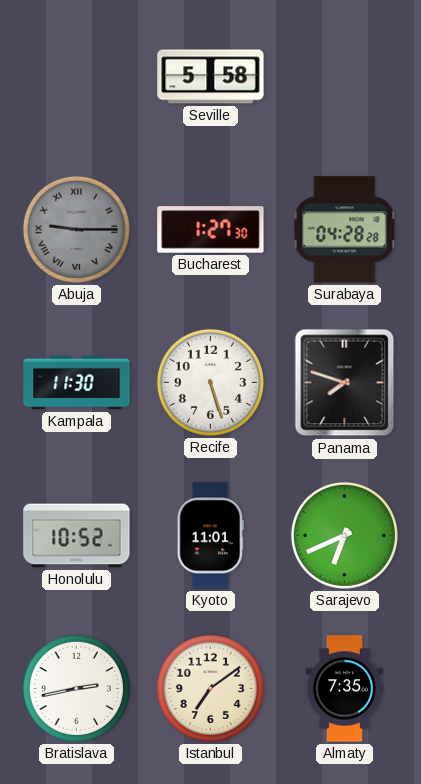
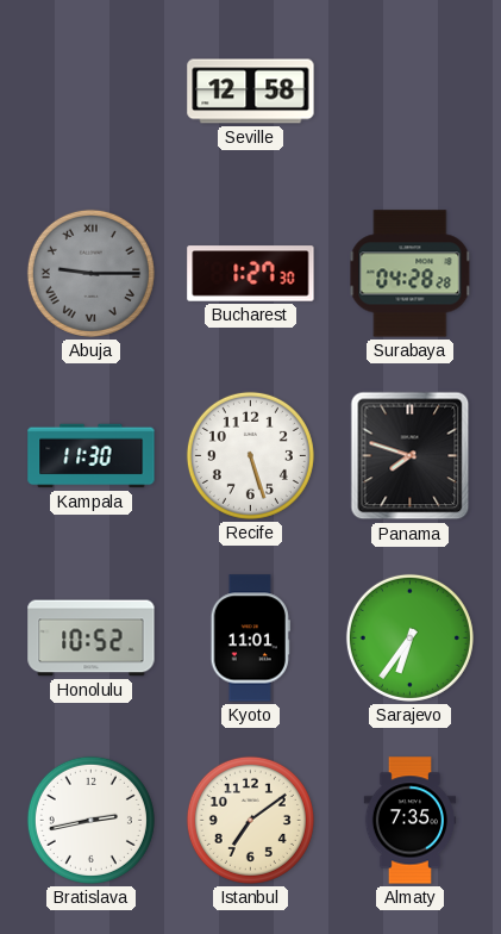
Seville: 5:58 -> 12:58 (251, 92)
Sarajevo: 6:41 -> 6:36 (409, 637)
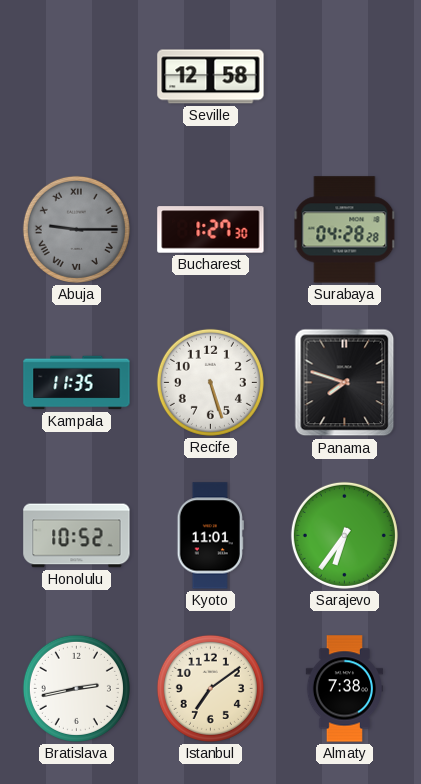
Kampala: 11:30 -> 11:35 (77, 383)
Almaty: 7:35 -> 7:38 (344, 689)
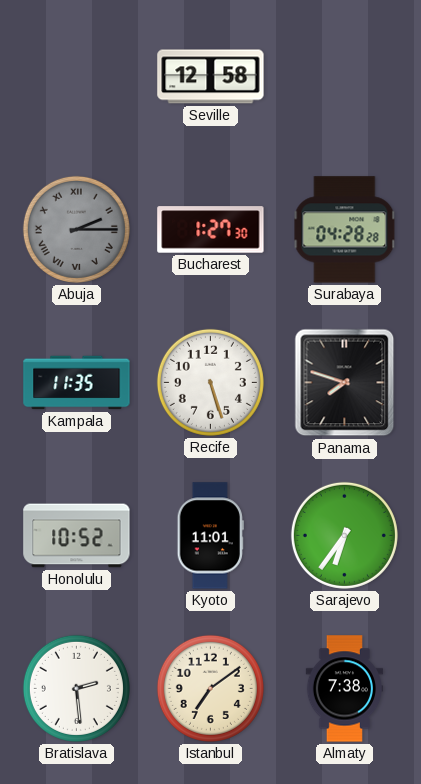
Abuja: 9:15 -> 2:15 (76, 229)
Bratislava: 2:43 -> 2:29 (76, 688)
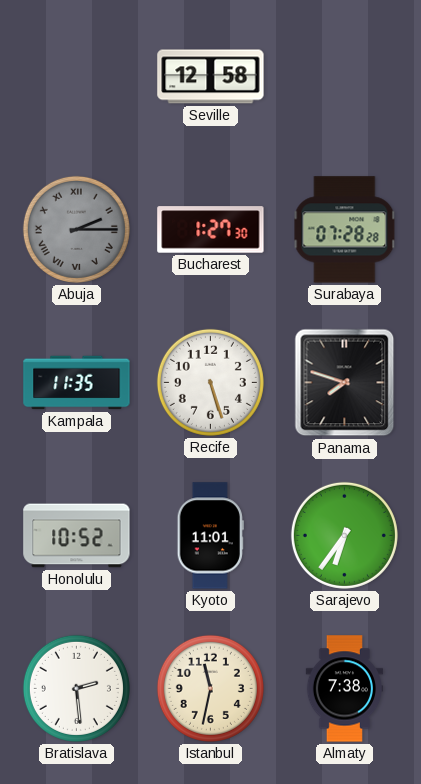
Surabaya: 04:28 -> 07:28 (345, 230)
Istanbul: 7:09 -> 11:32 (210, 688)
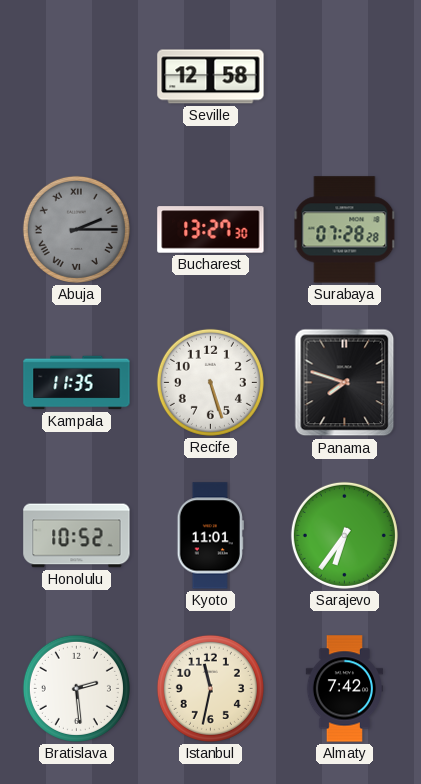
Bucharest: 1:27 -> 13:27 (211, 230)
Almaty: 7:38 -> 7:42 (344, 689)
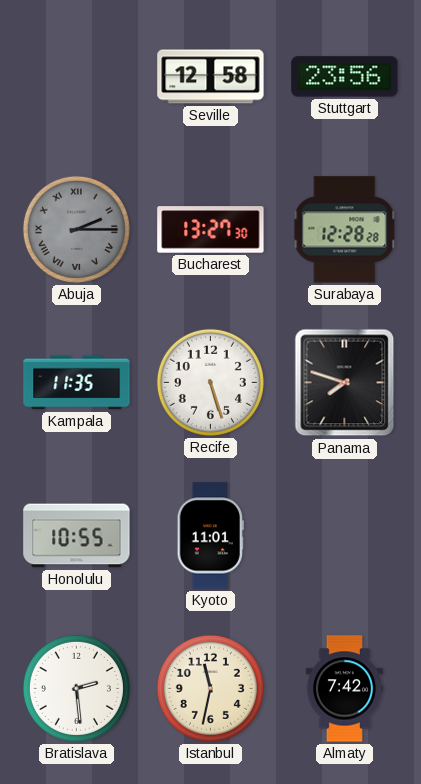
Stuttgart: none -> 23:56 (345, 77)
Surabaya: 07:28 -> 12:28 (345, 230)
Honolulu: 10:52 -> 10:55 (77, 536)
Sarajevo: 6:36 -> none (344, 535)
